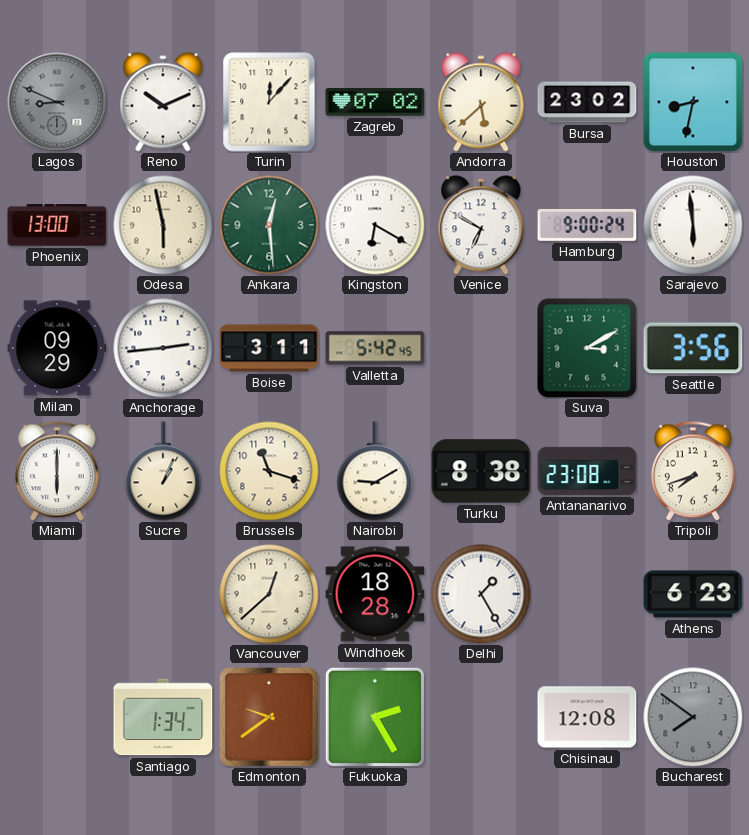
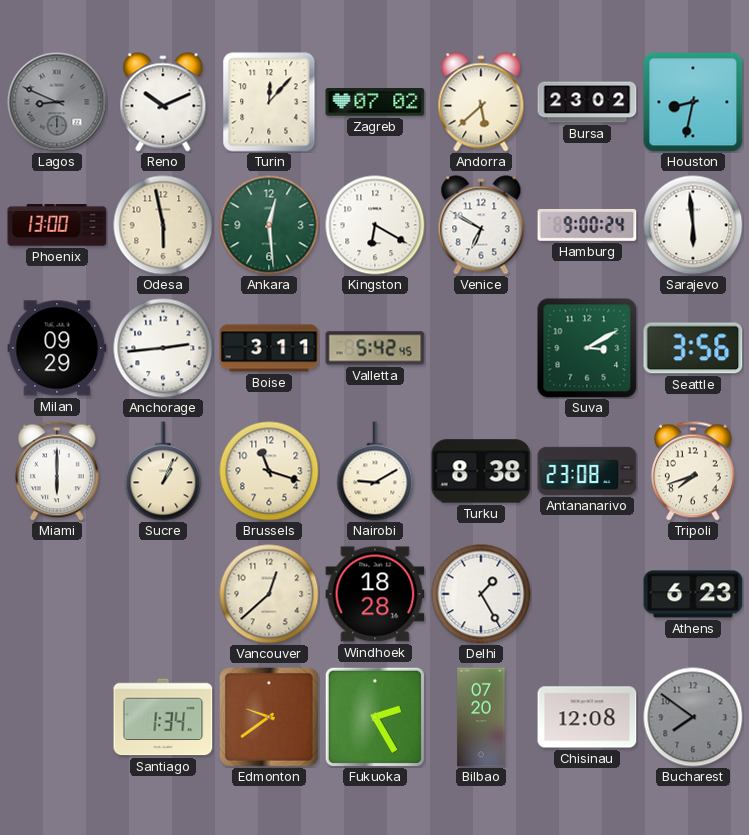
Bilbao: none -> 07:20 (481, 717)
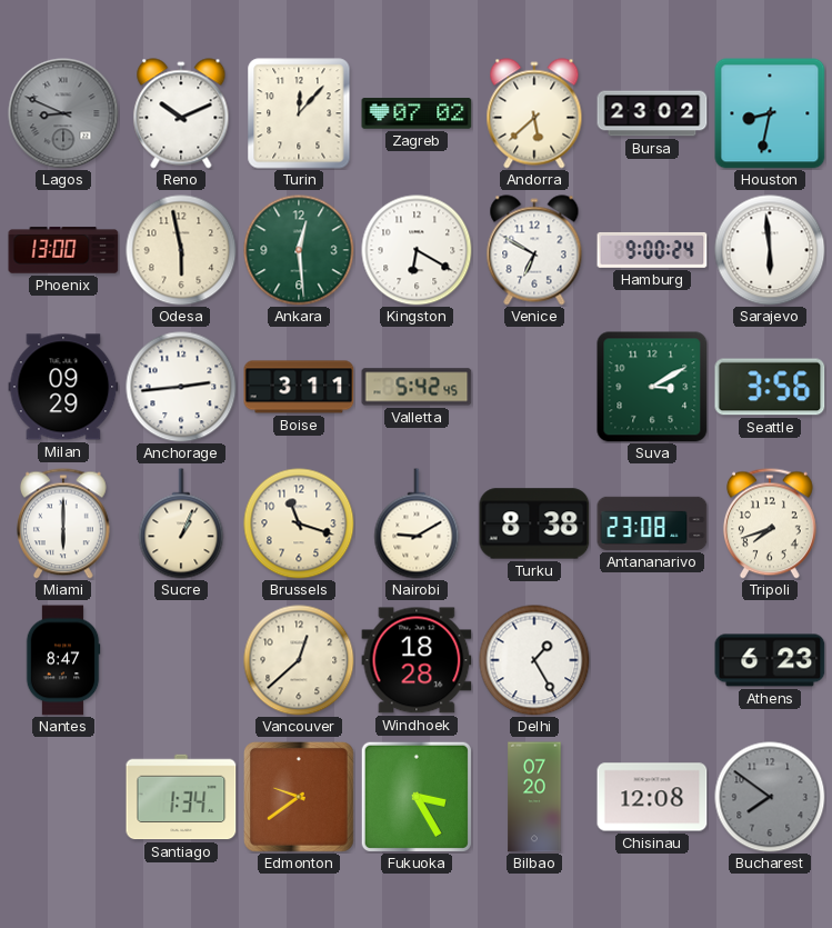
Nantes: none -> 8:47 (63, 660)
Fukuoka: 2:25 -> 3:25 (417, 797)
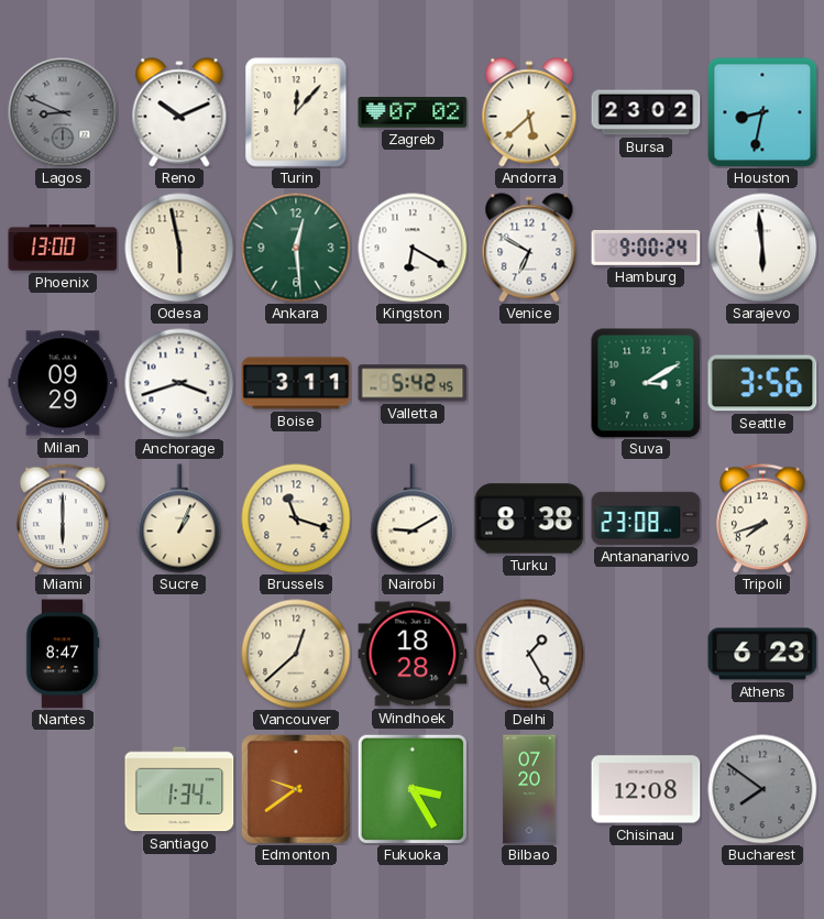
Anchorage: 2:44 -> 3:42 (179, 383)
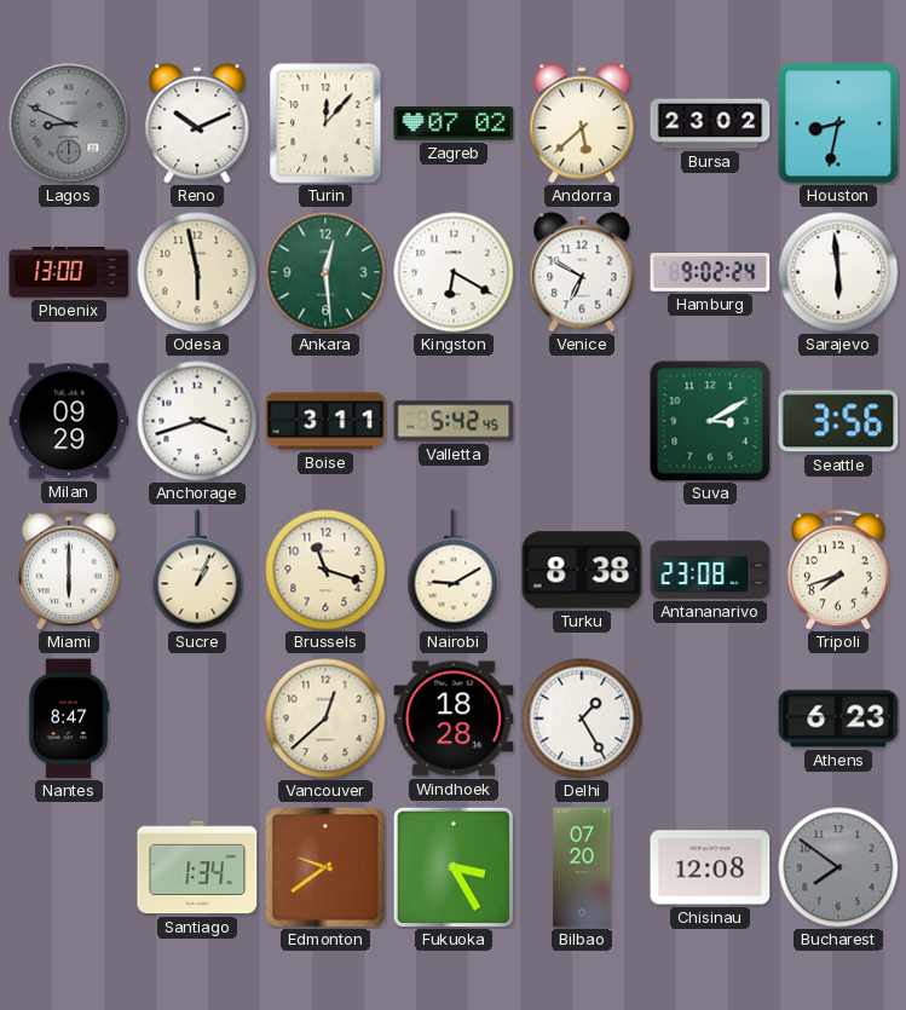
Hamburg: 9:00 -> 9:02 (710, 272)
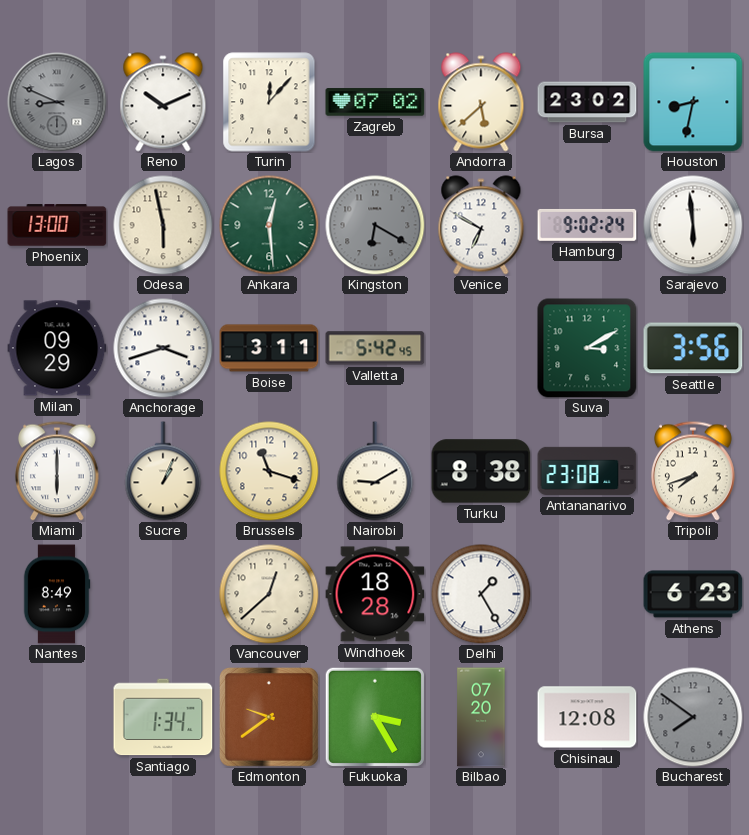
Kingston dial: white -> grey (375, 225)
Nantes: 8:47 -> 8:49 (57, 594)
